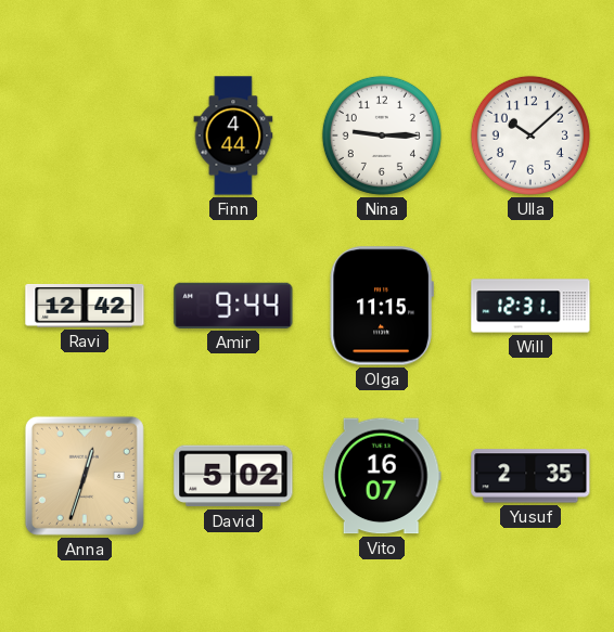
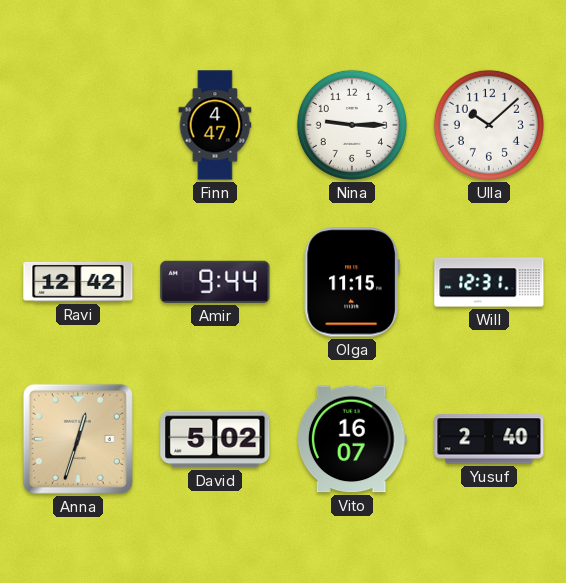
Finn: 4:44 -> 4:47 (215, 125)
Yusuf: 2:35 -> 2:40 (489, 439)
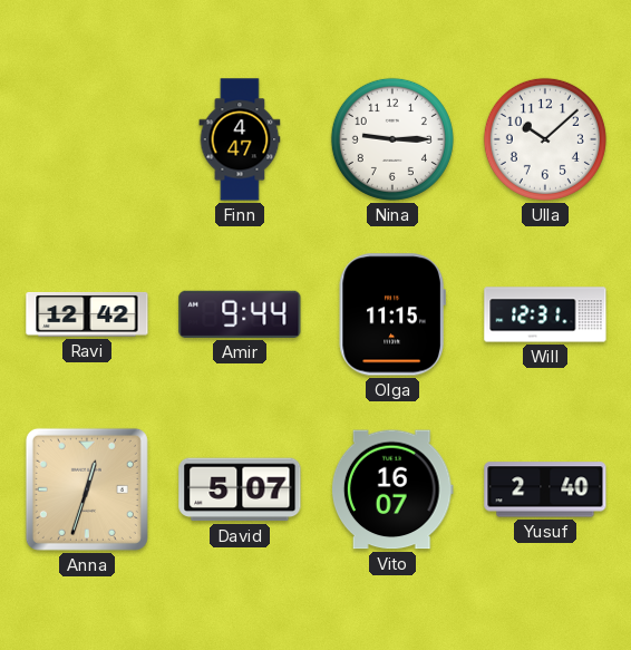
David: 5:02 -> 5:07 (240, 489)
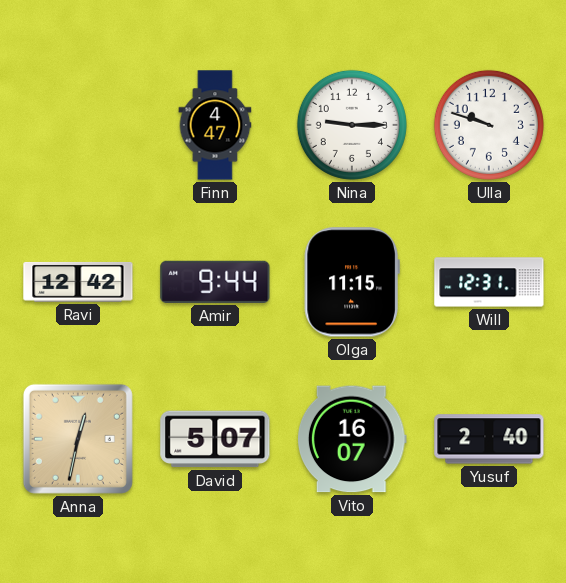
Ulla: 10:08 -> 9:48 (489, 125)
Anna: 12:33 -> 12:32 (78, 439)
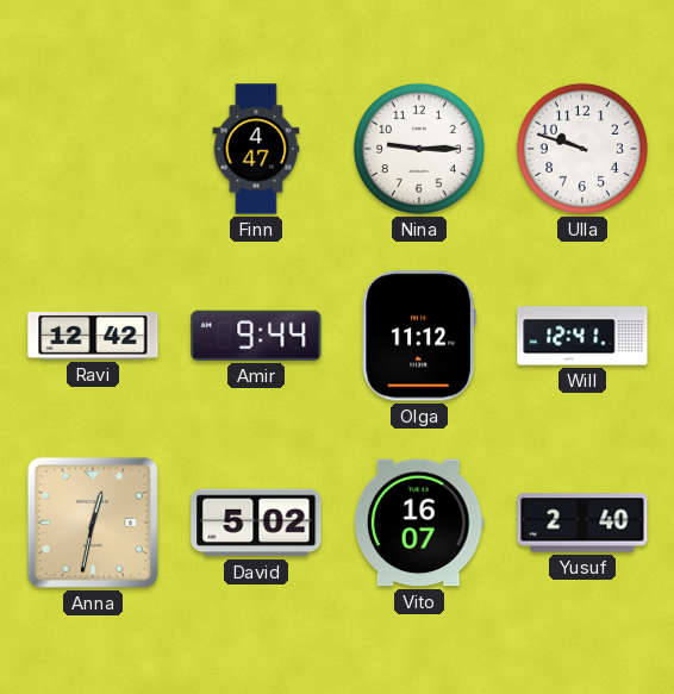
Olga: 11:15 -> 11:12 (419, 336)
Will: 12:31 -> 12:41 (582, 336)
David: 5:07 -> 5:02 (256, 523)
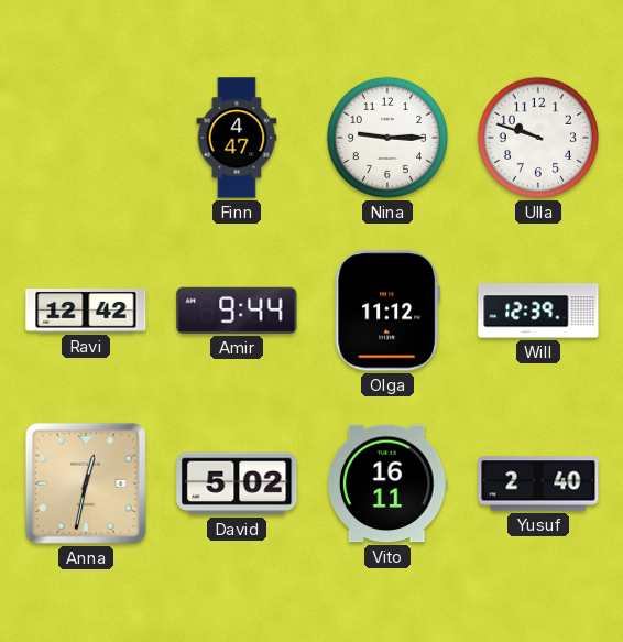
Will: 12:41 -> 12:39 (538, 311)
Vito: 16:07 -> 16:11 (387, 483)
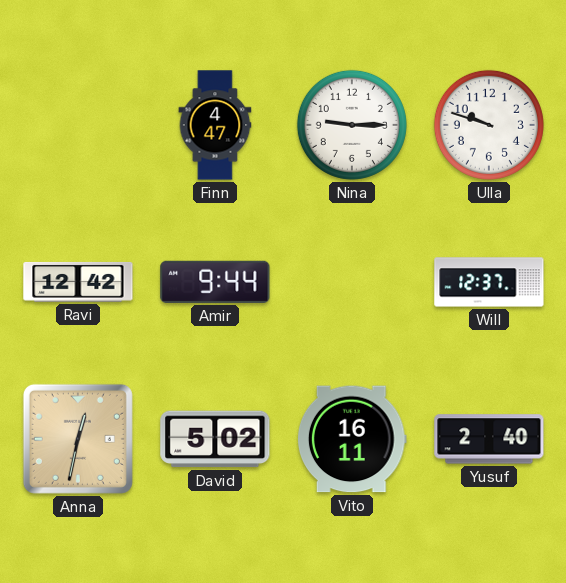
Olga: 11:12 -> none (387, 311)
Will: 12:39 -> 12:37 (489, 282)
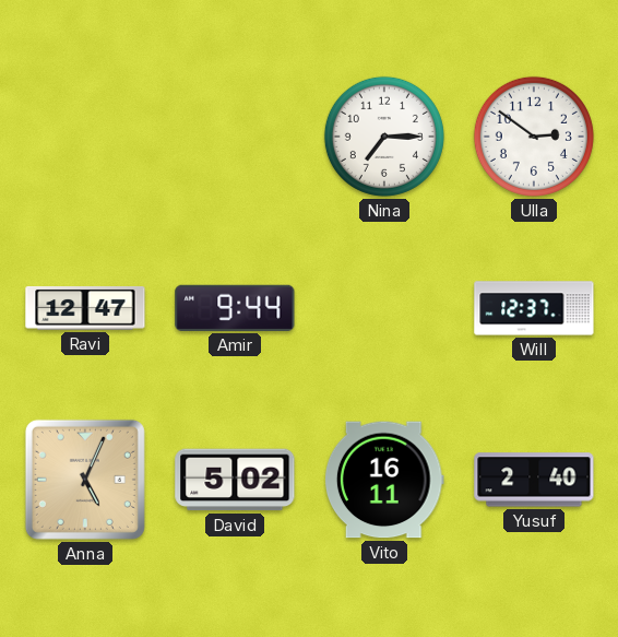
Finn: 4:47 -> none (215, 125)
Nina: 9:15 -> 7:15 (384, 137)
Ulla: 9:48 -> 2:51 (534, 137)
Ravi: 12:42 -> 12:47 (85, 308)
Anna: 12:32 -> 5:04 (85, 480)
